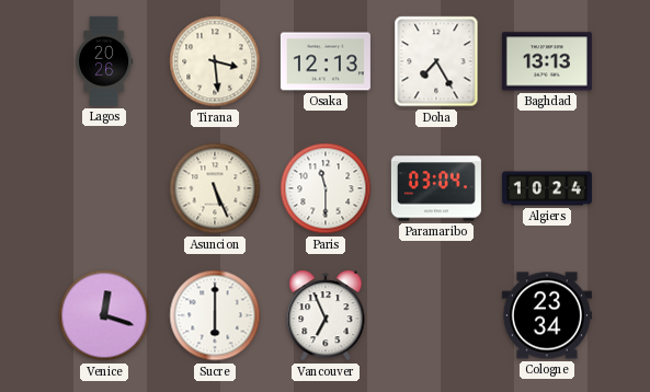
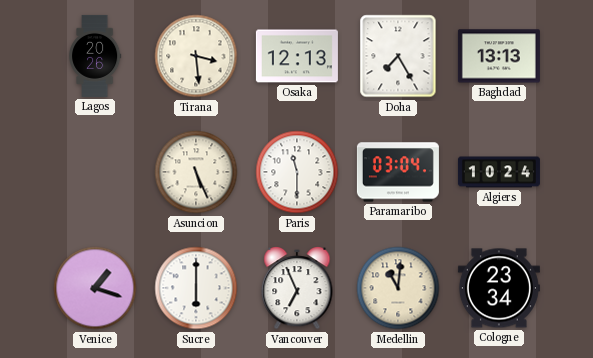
Venice: 12:18 -> 1:18 (95, 288)
Medellin: none -> 11:01 (398, 288)
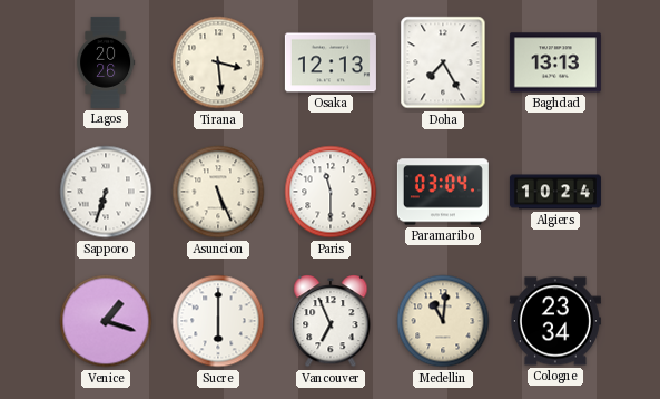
Sapporo: none -> 6:33 (106, 192)
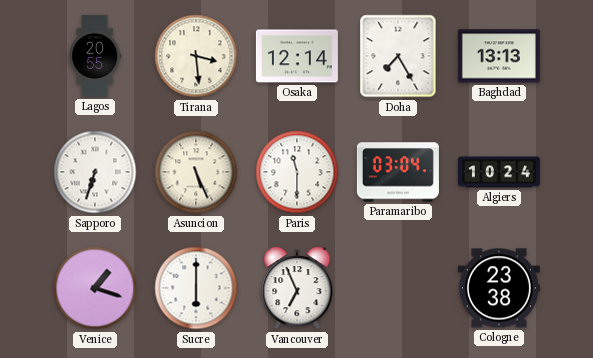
Lagos: 20:26 -> 20:55 (95, 56)
Osaka: 12:13 -> 12:14 (297, 56)
Medellin: 11:01 -> none (443, 321)
Cologne: 23:34 -> 23:38 (499, 288)
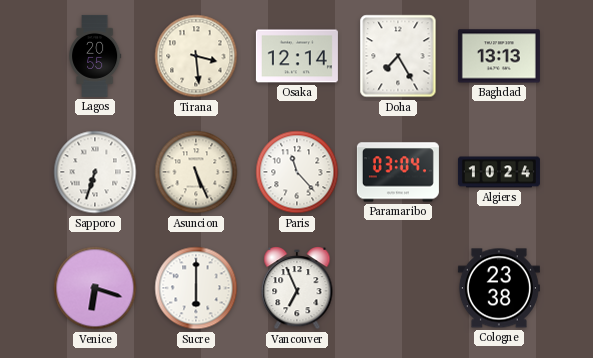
Paris: 11:30 -> 11:23 (297, 172)
Venice: 1:18 -> 6:18 (95, 288)
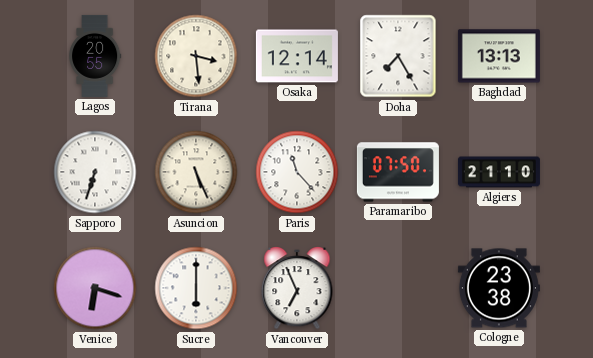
Paramaribo: 03:04 -> 07:50 (398, 172)
Algiers: 10:24 -> 21:10 (499, 172)
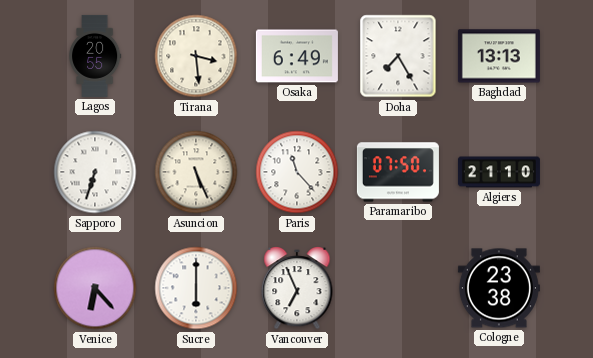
Osaka: 12:14 -> 6:49 (297, 56)
Venice: 6:18 -> 6:23 (95, 288)
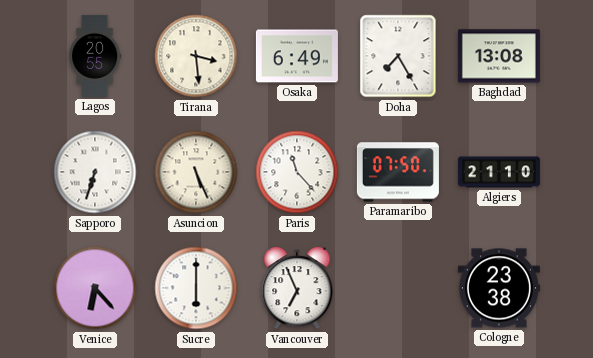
Baghdad: 13:13 -> 13:08 (499, 56)
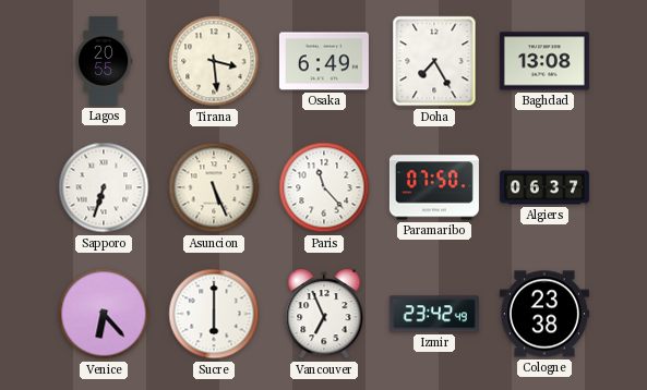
Algiers: 21:10 -> 06:37 (544, 187)
Izmir: none -> 23:42 (434, 314)
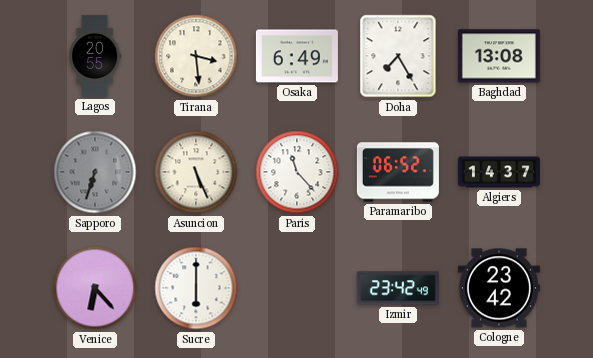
Sapporo dial: white -> grey (95, 172)
Paramaribo: 07:50 -> 06:52 (398, 172)
Algiers: 06:37 -> 14:37 (499, 172)
Vancouver: 6:56 -> none (324, 315)
Cologne: 23:38 -> 23:42 (499, 288)
